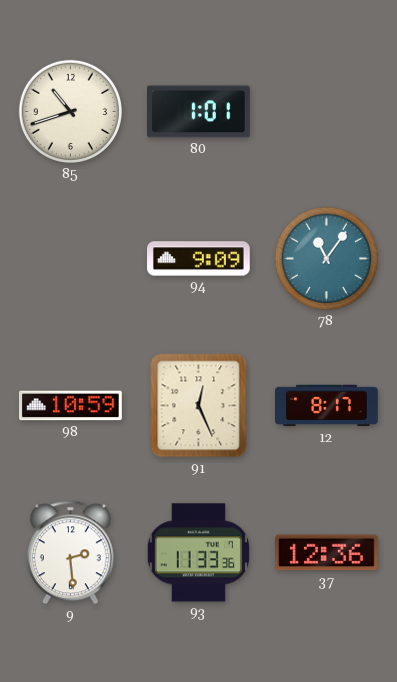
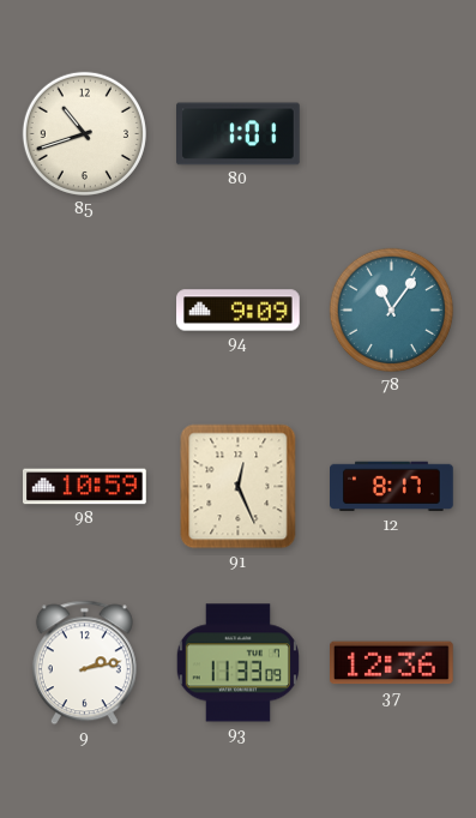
9: 2:29 -> 2:13 (84, 663)
93: 11:33:36 -> 11:33:09 (237, 663)
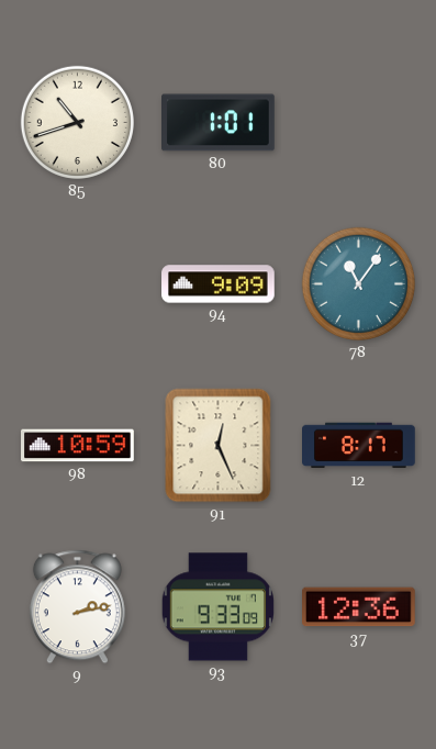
93: 11:33 -> 9:33 (217, 607)
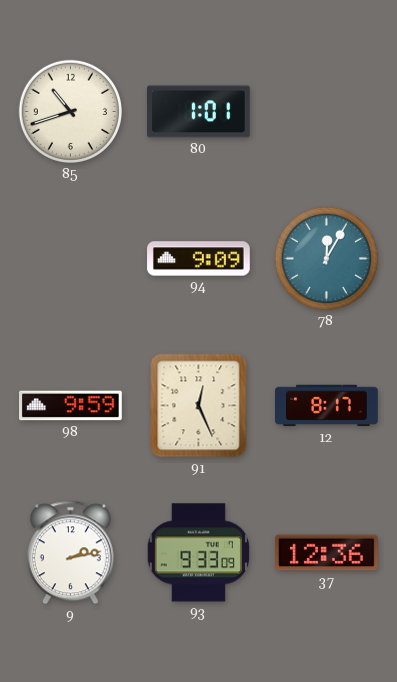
78: 11:06 -> 12:05 (326, 258)
98: 10:59 -> 9:59 (71, 406)
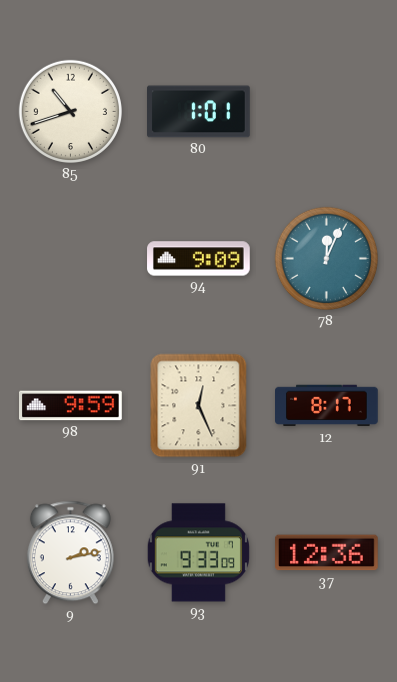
78: 12:05 -> 12:04 (326, 258)
